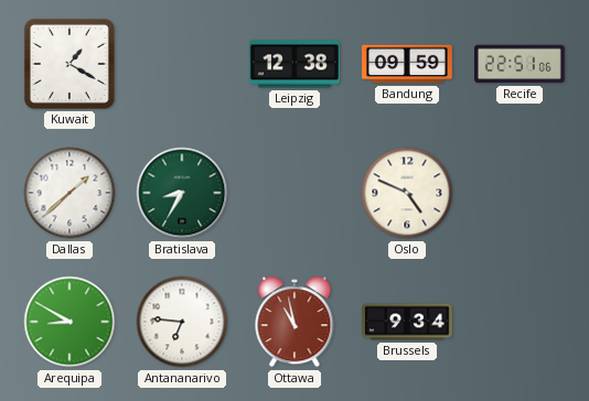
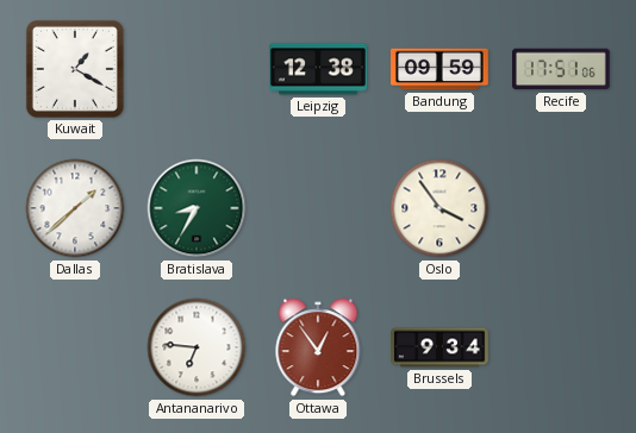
Recife: 22:51 -> 17:51 (562, 69)
Oslo: 4:49 -> 3:54 (439, 208)
Arequipa: 8:50 -> none (69, 322)
Ottawa: 10:58 -> 12:54 (318, 347)
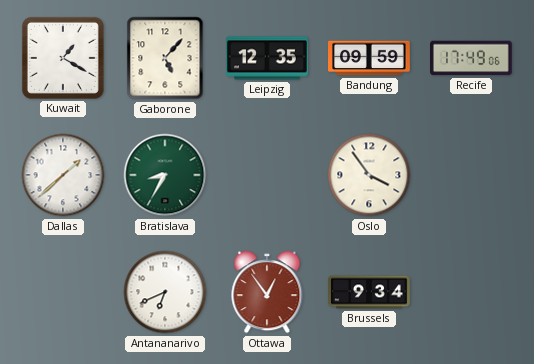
Gaborone: none -> 5:07 (165, 58)
Leipzig: 12:38 -> 12:35 (268, 58)
Recife: 17:51 -> 17:49 (472, 58)
Antananarivo: 6:46 -> 6:41 (165, 292)
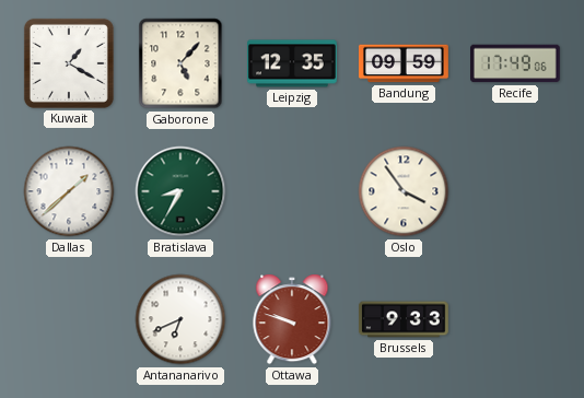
Ottawa: 12:54 -> 9:48 (292, 319)
Brussels: 9:34 -> 9:33 (404, 319)
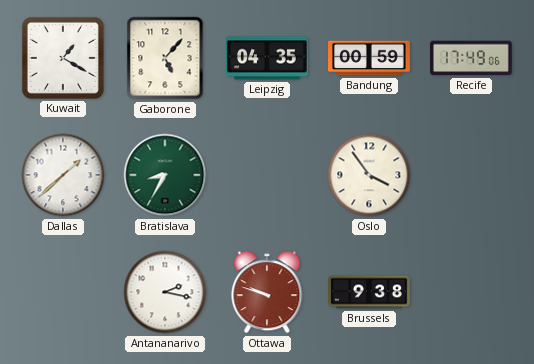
Leipzig: 12:35 -> 04:35 (268, 58)
Bandung: 09:59 -> 00:59 (370, 58)
Antananarivo: 6:41 -> 2:17 (165, 292)
Brussels: 9:33 -> 9:38 (369, 292)
